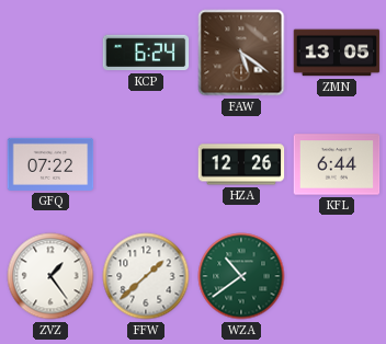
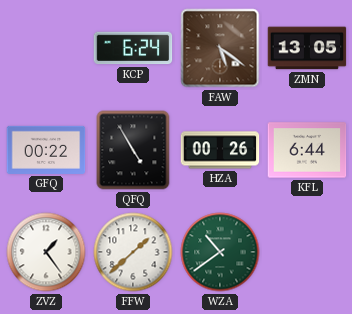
GFQ: 07:22 -> 00:22 (46, 150)
QFQ: none -> 4:55 (133, 150)
HZA: 12:26 -> 00:26 (220, 150)
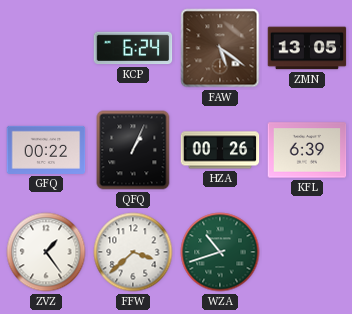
QFQ: 4:55 -> 1:04 (133, 150)
KFL: 6:44 -> 6:39 (307, 150)
FFW: 1:38 -> 3:38 (133, 252)
WZA: 10:39 -> 10:42 (220, 252)
